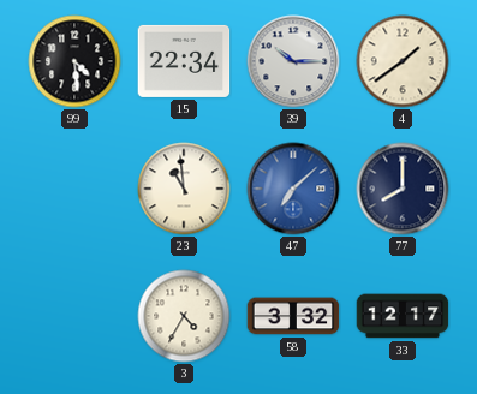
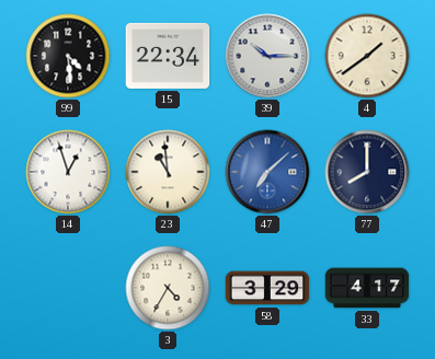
14: none -> 12:57 (68, 172)
58: 3:32 -> 3:29 (267, 288)
33: 12:17 -> 4:17 (367, 288)
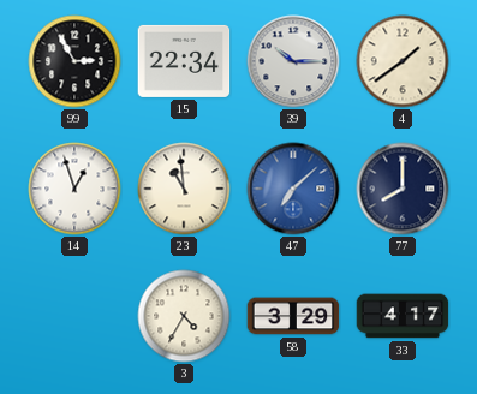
99: 4:29 -> 2:55 (74, 61)
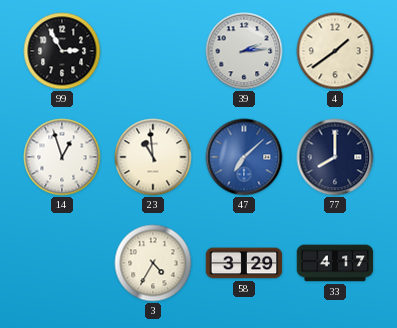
15: 22:34 -> none (184, 61)
39: 10:15 -> 2:14 (244, 51)
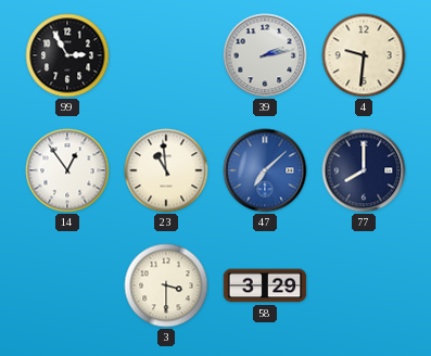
39: 2:14 -> 2:13 (265, 55)
4: 1:39 -> 9:31 (364, 55)
14: 12:57 -> 12:54 (67, 170)
3: 4:35 -> 3:30 (166, 285)
33: 4:17 -> none (335, 263)
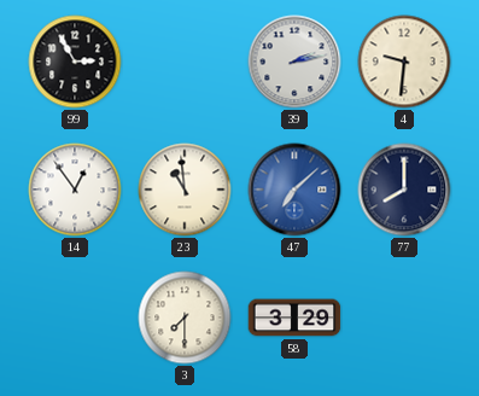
3: 3:30 -> 7:30 (185, 318)
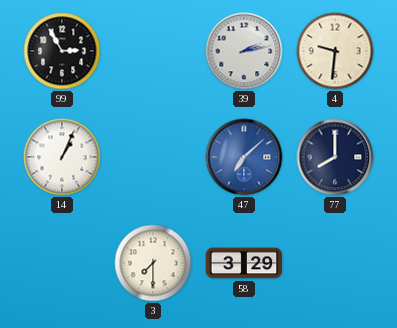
14: 12:54 -> 1:04 (62, 157)
23: 10:59 -> none (185, 190)
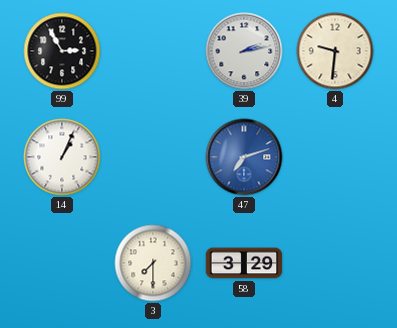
47: 7:08 -> 7:12 (244, 157)
77: 8:00 -> none (335, 157)
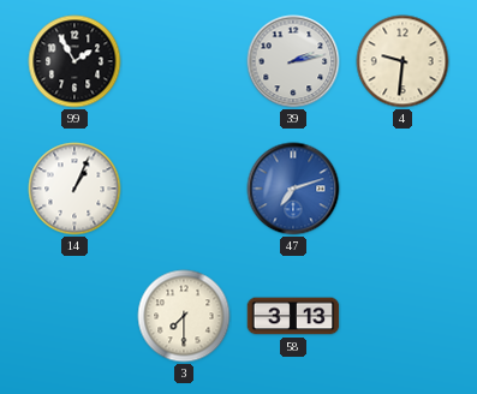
99: 2:55 -> 1:55 (74, 61)
58: 3:29 -> 3:13 (293, 316)
